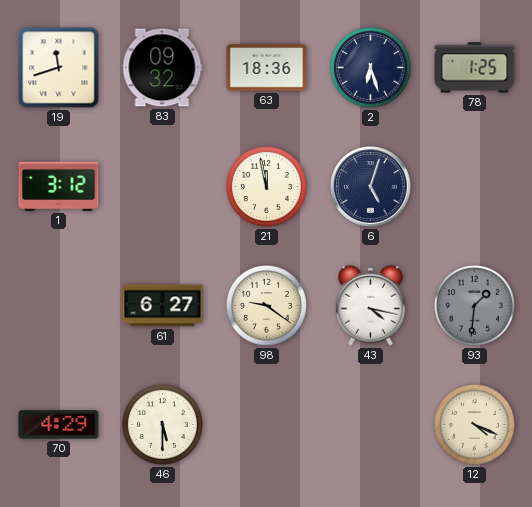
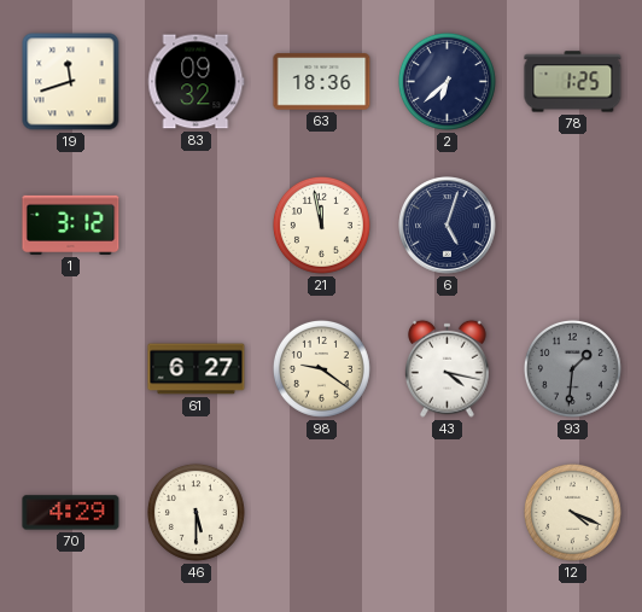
2: 6:27 -> 6:38 (447, 81)
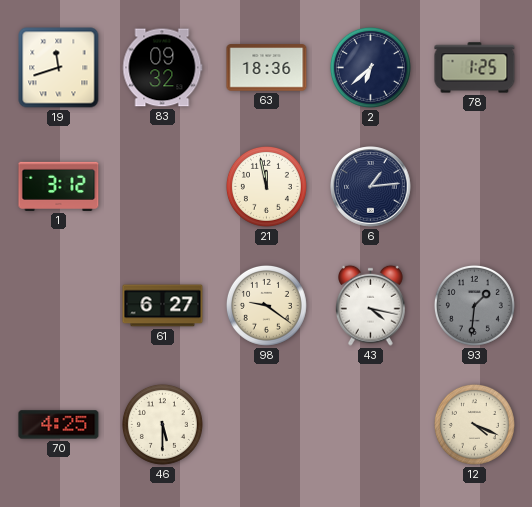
6: 5:03 -> 1:14 (371, 187)
70: 4:29 -> 4:25 (59, 425)
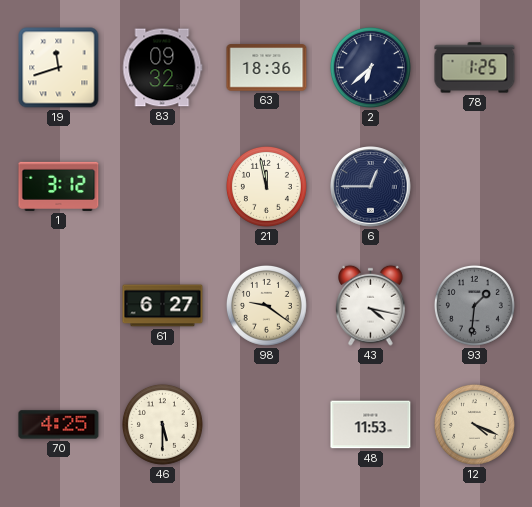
6: 1:14 -> 12:45 (371, 187)
48: none -> 11:53 (371, 425)
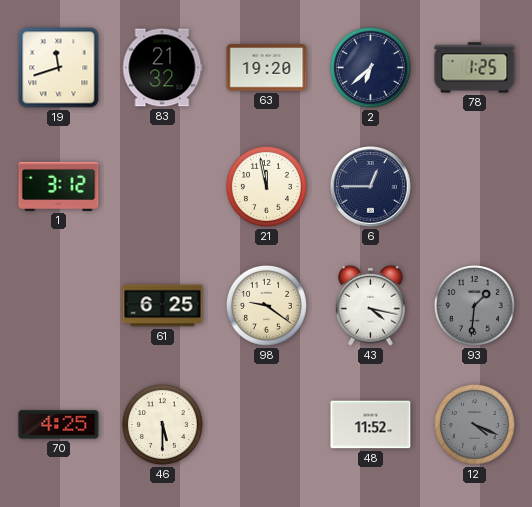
83: 09:32 -> 21:32 (163, 68)
63: 18:36 -> 19:20 (267, 68)
61: 6:27 -> 6:25 (163, 306)
48: 11:53 -> 11:52 (371, 425)
12 dial: cream -> grey (474, 424)
